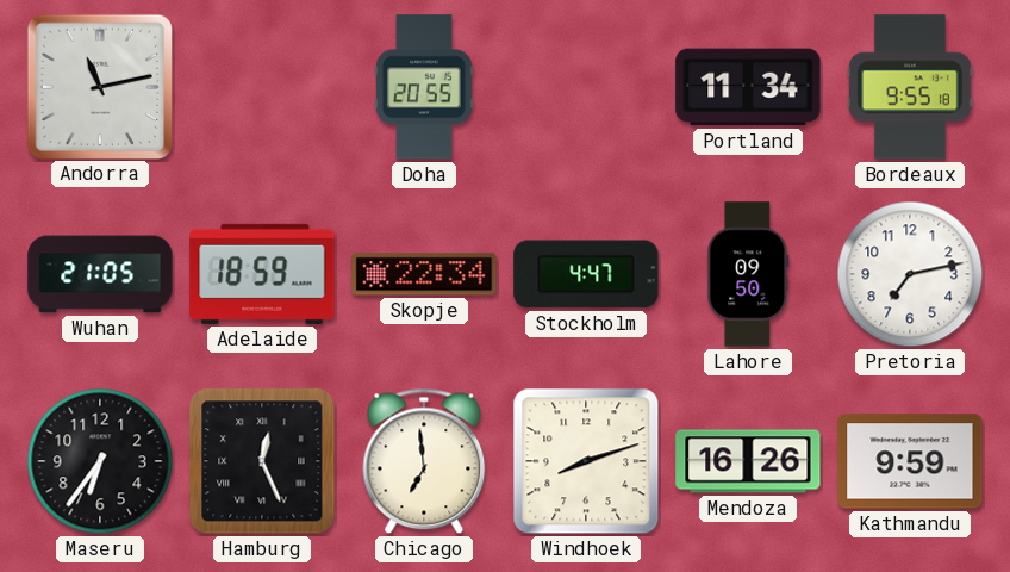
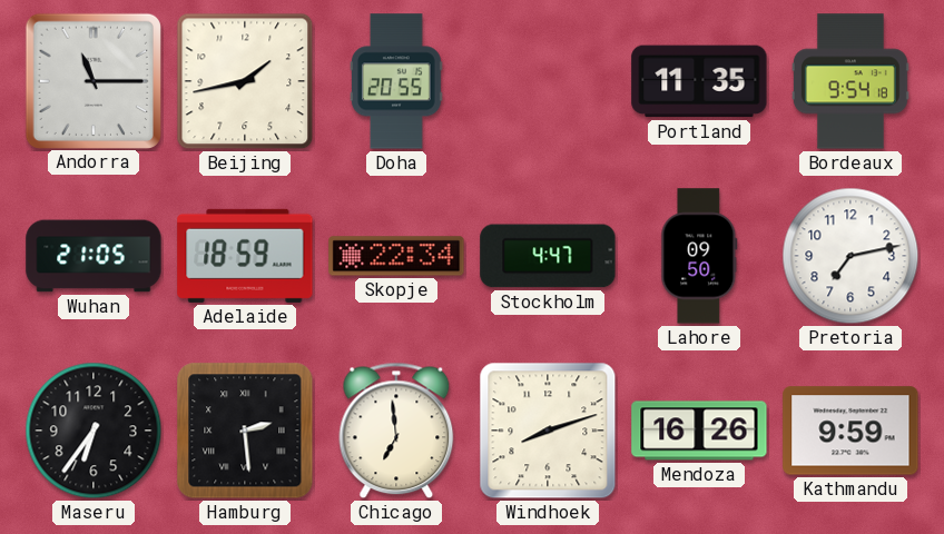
Andorra: 11:13 -> 11:15 (92, 80)
Beijing: none -> 1:43 (245, 81)
Portland: 11:34 -> 11:35 (699, 81)
Bordeaux: 9:55 -> 9:54 (850, 81)
Hamburg: 12:26 -> 2:29 (245, 431)
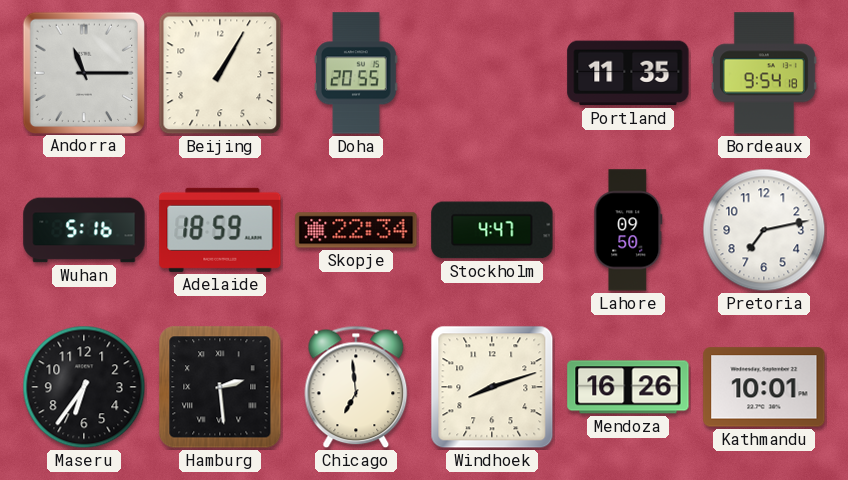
Beijing: 1:43 -> 1:05 (220, 73)
Wuhan: 21:05 -> 5:16 (84, 230)
Kathmandu: 9:59 -> 10:01 (764, 387)
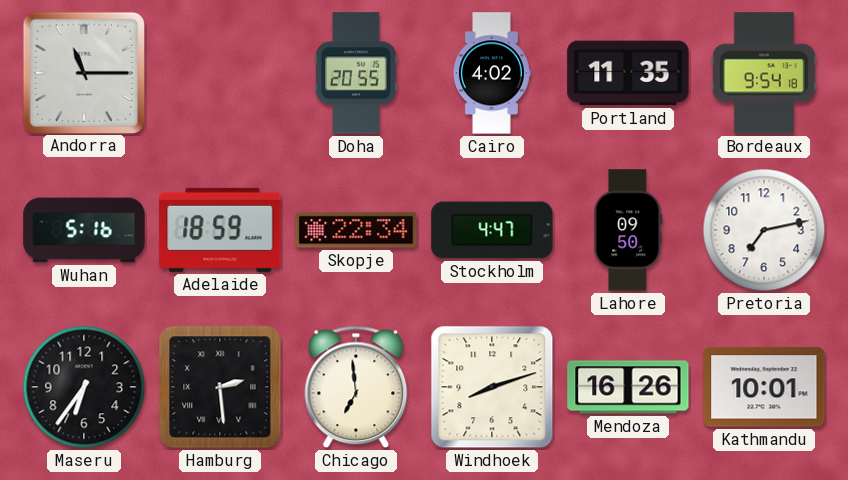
Beijing: 1:05 -> none (220, 73)
Cairo: none -> 4:02 (491, 73)
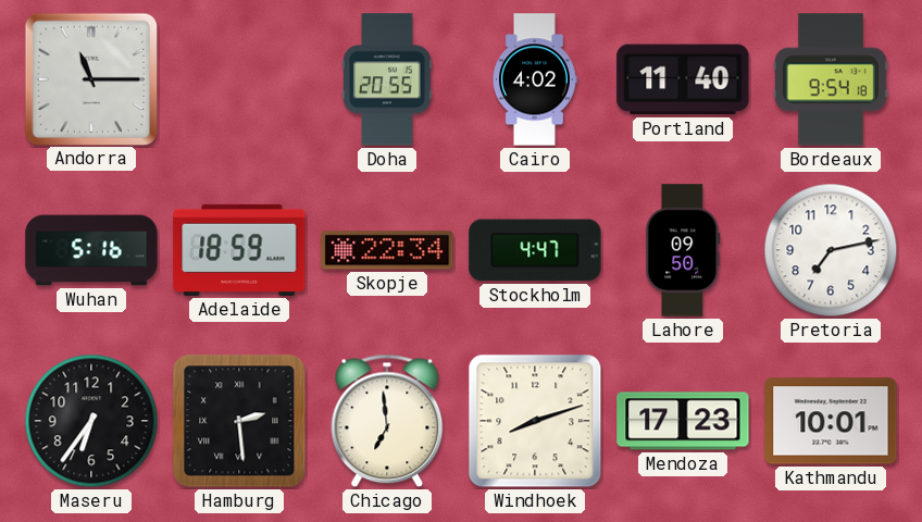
Portland: 11:35 -> 11:40 (683, 79)
Mendoza: 16:26 -> 17:23 (683, 421)
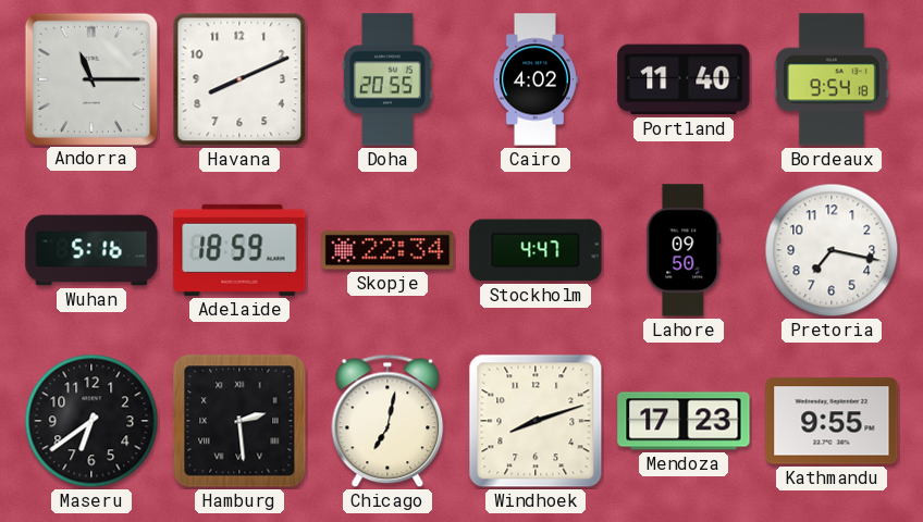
Havana: none -> 8:11 (239, 79)
Pretoria: 7:13 -> 7:17 (832, 250)
Maseru: 6:36 -> 6:39 (91, 421)
Chicago: 6:59 -> 7:02 (387, 421)
Kathmandu: 10:01 -> 9:55 (832, 421)
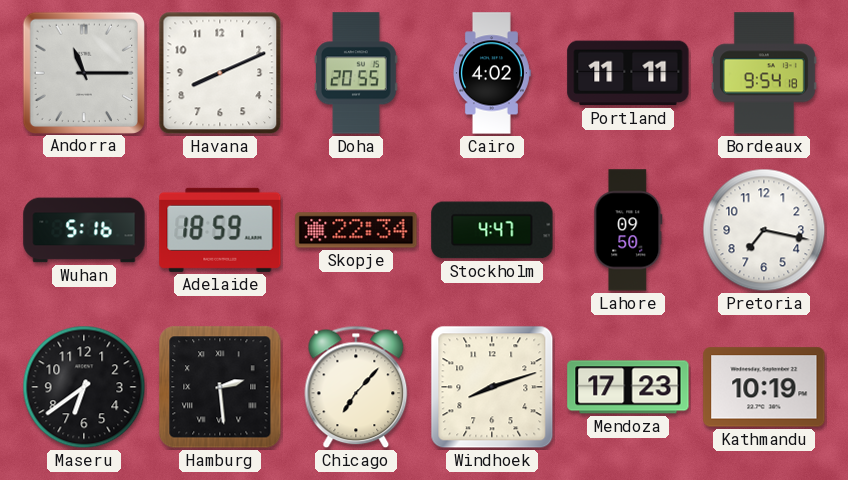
Portland: 11:40 -> 11:11 (628, 73)
Chicago: 7:02 -> 7:07 (356, 387)
Kathmandu: 9:55 -> 10:19 (764, 387)
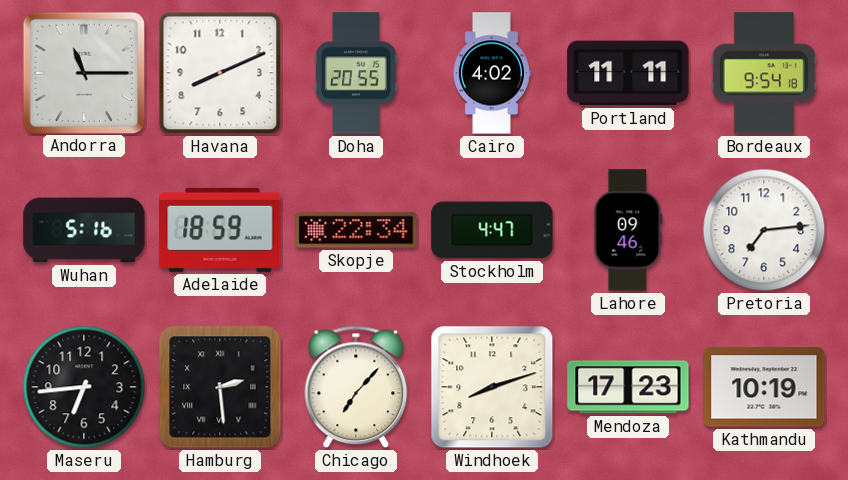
Lahore: 09:50 -> 09:46 (628, 230)
Pretoria: 7:17 -> 7:14 (764, 230)
Maseru: 6:39 -> 6:44 (84, 387)
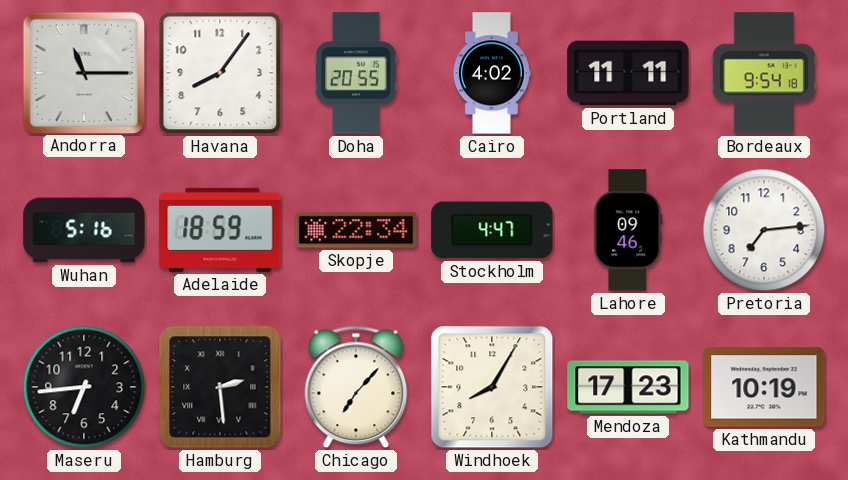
Havana: 8:11 -> 8:06 (220, 73)
Windhoek: 8:12 -> 8:05 (492, 387)
